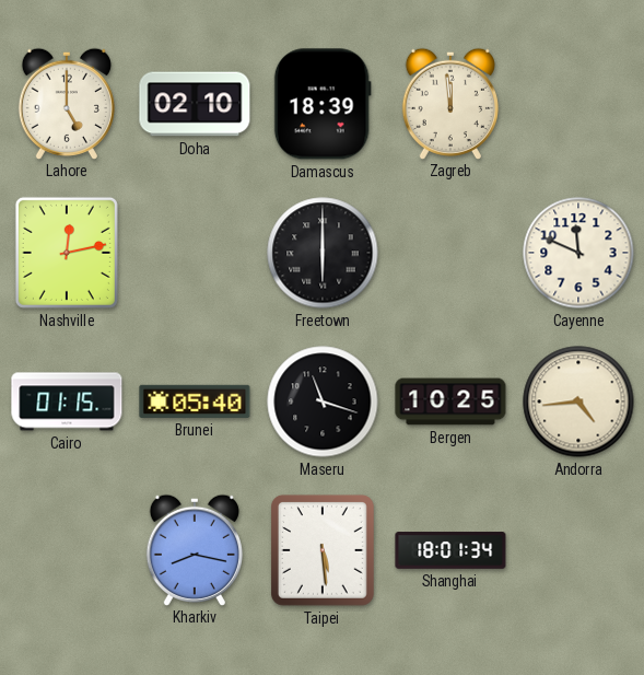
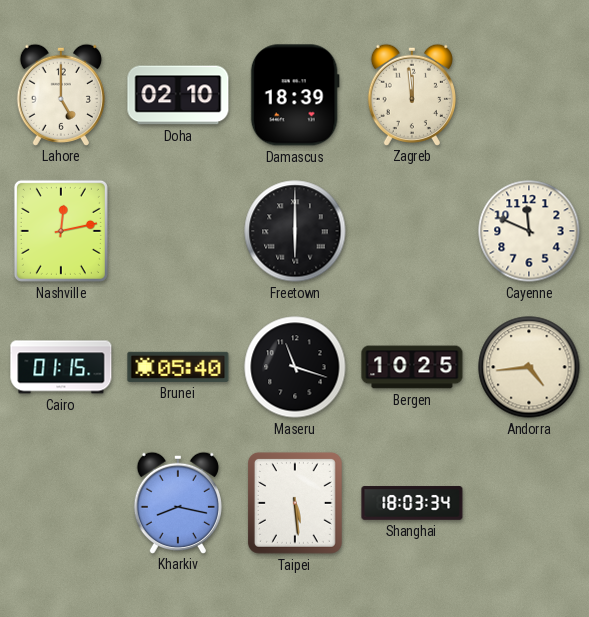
Shanghai: 18:01 -> 18:03 (412, 503)
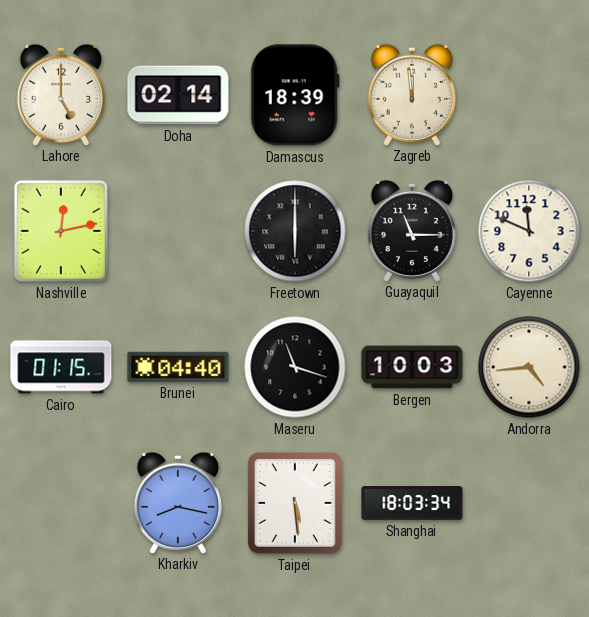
Doha: 02:10 -> 02:14 (178, 95)
Guayaquil: none -> 11:15 (412, 230)
Brunei: 05:40 -> 04:40 (178, 367)
Bergen: 10:25 -> 10:03 (412, 367)
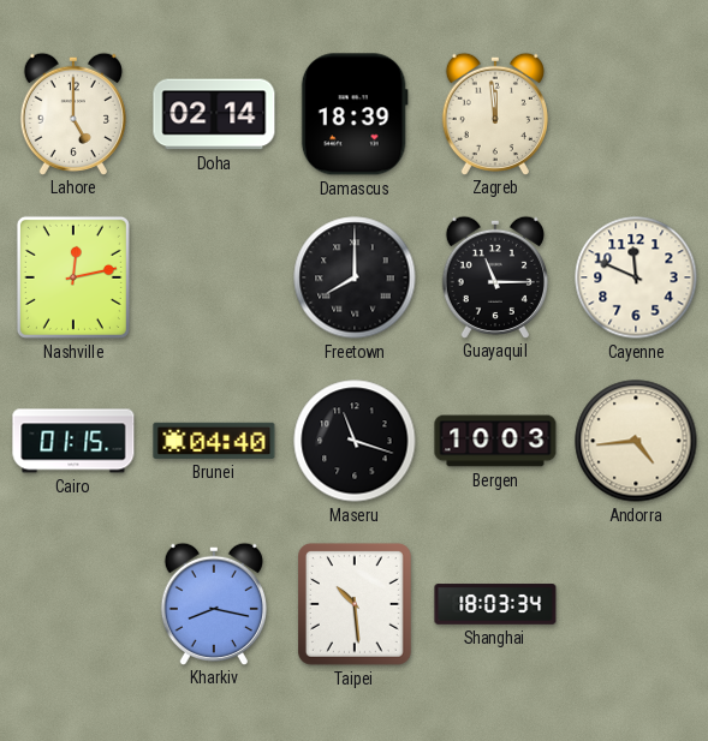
Freetown: 6:00 -> 8:00 (355, 277)
Taipei: 5:29 -> 10:29 (355, 605)
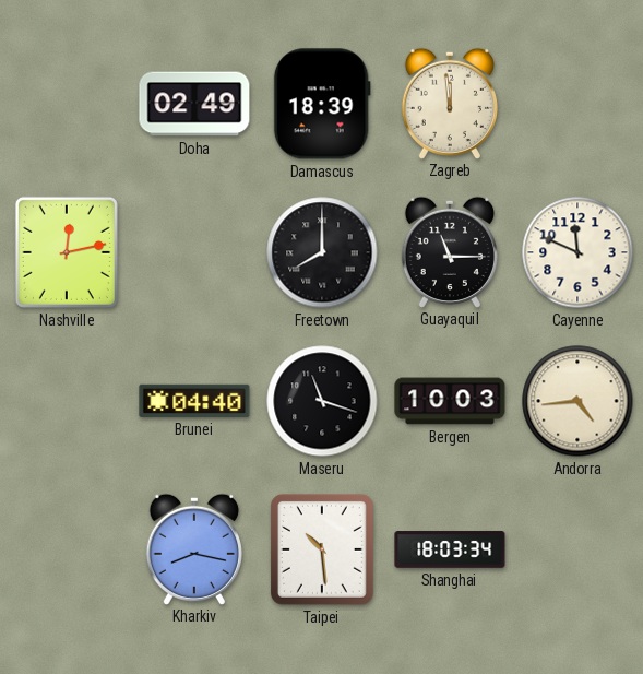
Lahore: 5:00 -> none (73, 113)
Doha: 02:14 -> 02:49 (194, 104)
Cairo: 01:15 -> none (73, 441)
